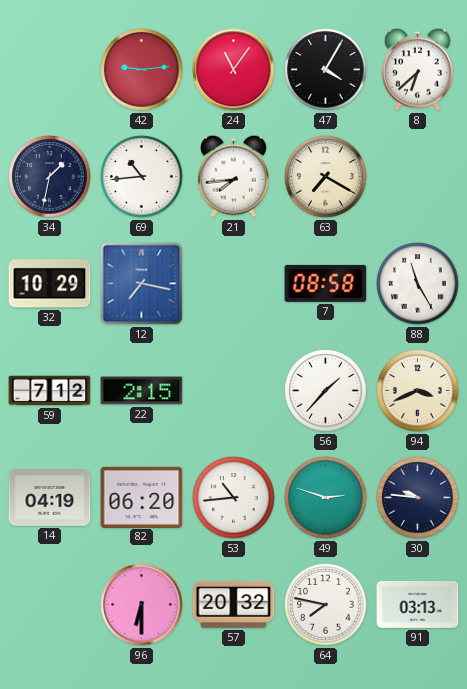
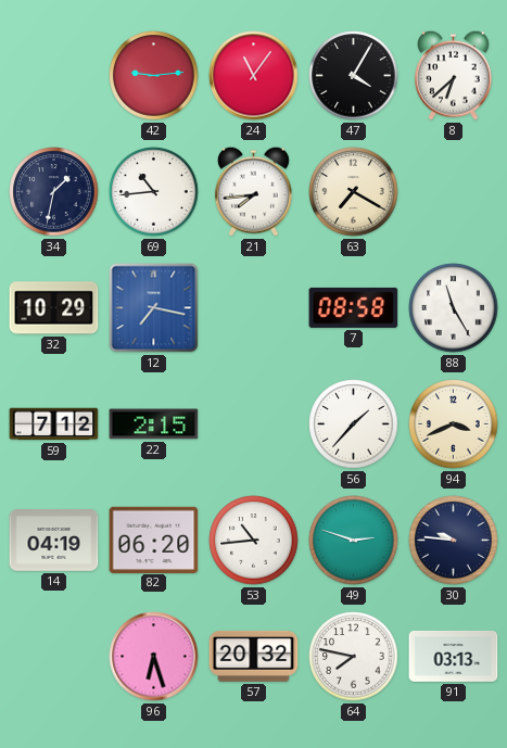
96: 6:30 -> 6:27 (154, 657)
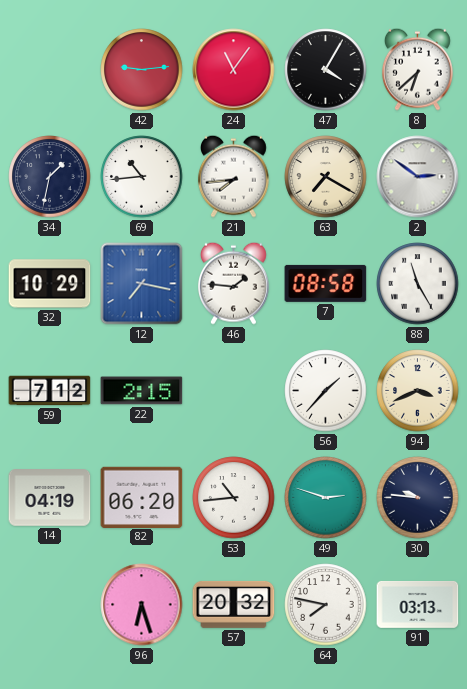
2: none -> 2:51 (418, 177)
46: none -> 1:46 (233, 283)
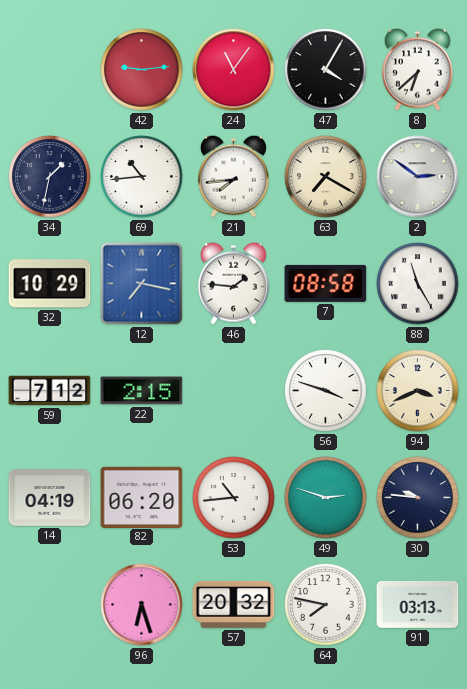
56: 1:37 -> 3:48 (326, 391)
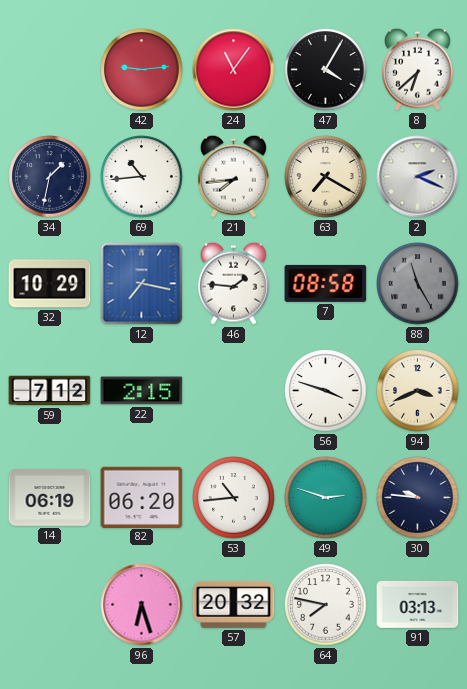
2: 2:51 -> 2:19 (418, 177)
88 dial: white -> grey (418, 284)
14: 04:19 -> 06:19 (50, 498)
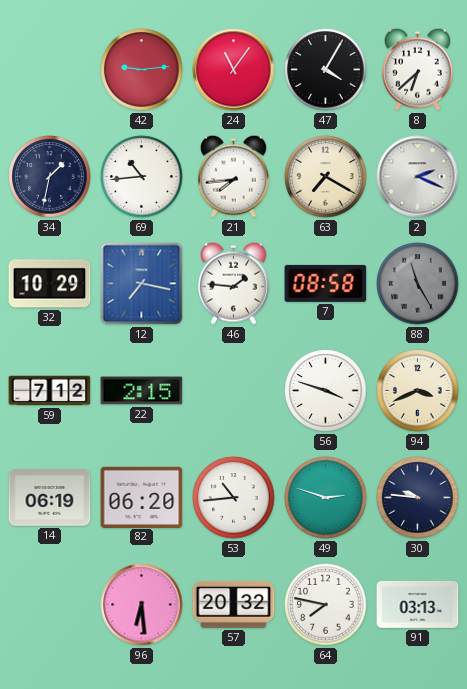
96: 6:27 -> 6:29 (142, 605)
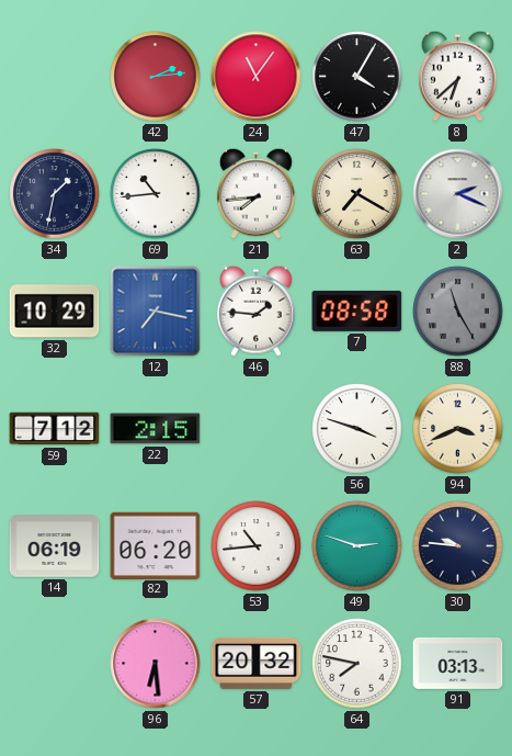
42: 9:14 -> 2:14 (156, 77)
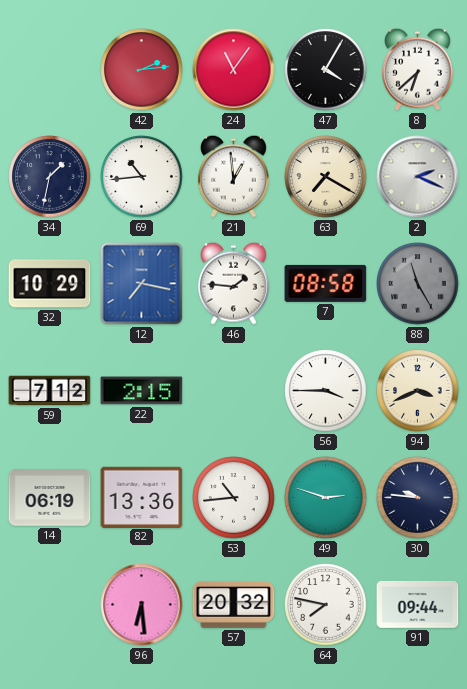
21: 7:44 -> 12:59 (233, 176)
56: 3:48 -> 3:45 (326, 391)
82: 06:20 -> 13:36 (142, 497)
91: 03:13 -> 09:44 (418, 604)
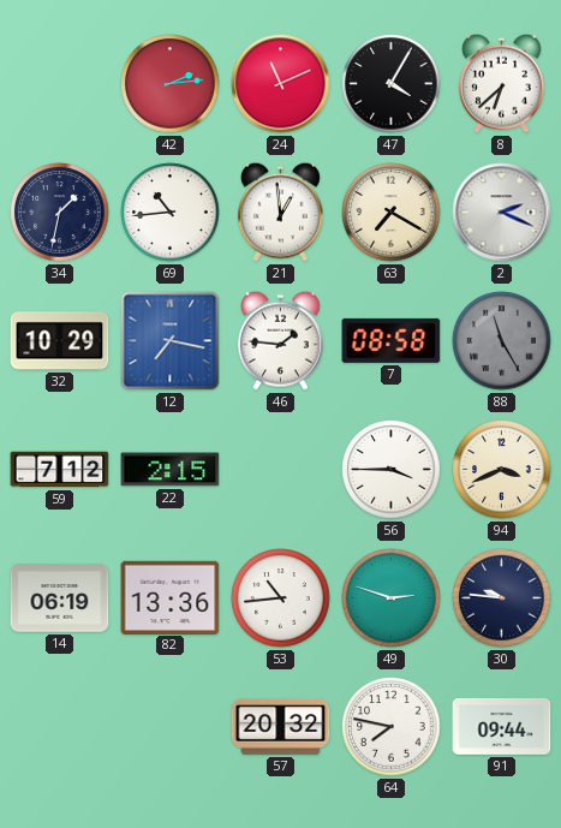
24: 11:06 -> 11:11 (281, 84)
96: 6:29 -> none (142, 605)
